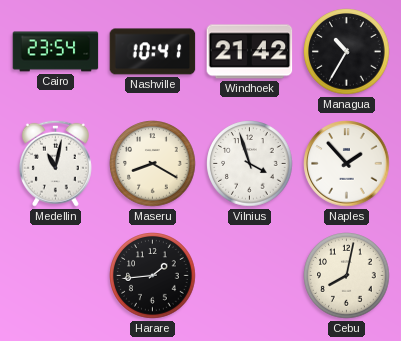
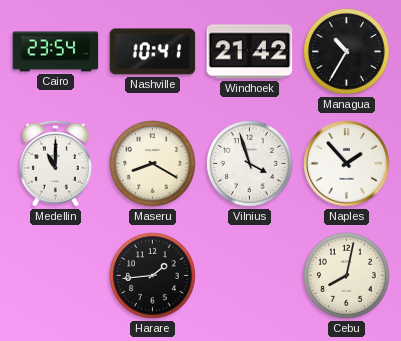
Medellin: 11:02 -> 11:00 (55, 163)
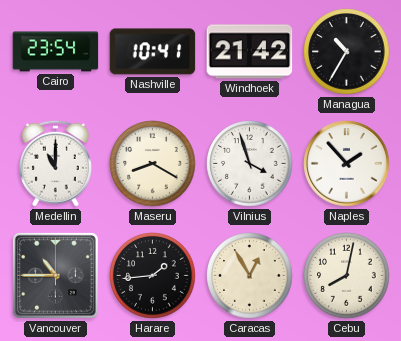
Vancouver: none -> 10:45 (55, 275)
Caracas: none -> 12:55 (250, 276)
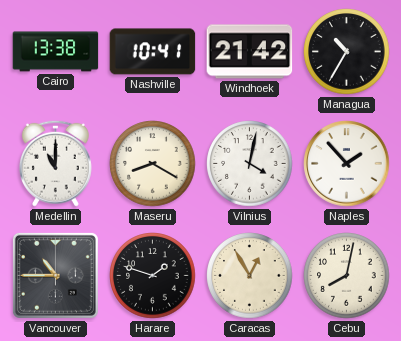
Cairo: 23:54 -> 13:38 (56, 52)
Vilnius: 3:57 -> 4:02 (250, 164)
Harare: 1:44 -> 1:48 (153, 276)
